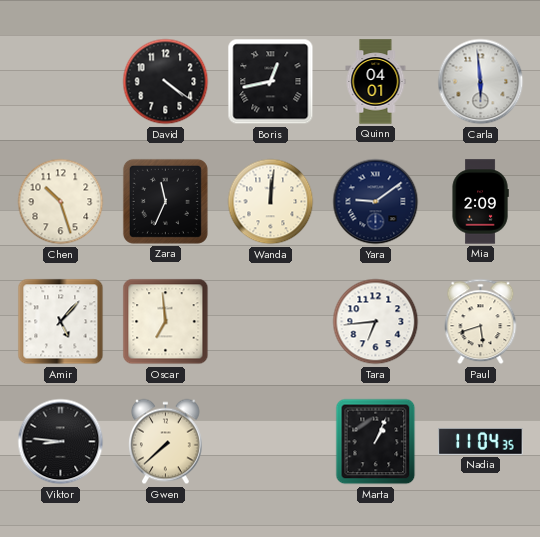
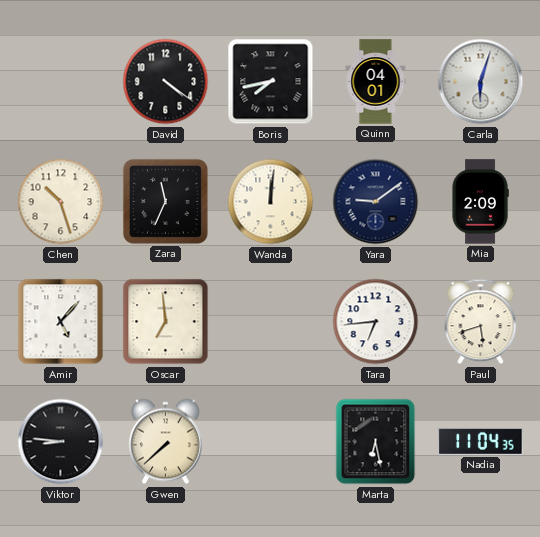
Boris: 12:43 -> 7:43 (271, 82)
Carla: 5:59 -> 6:03 (481, 82)
Marta: 1:04 -> 6:28 (376, 442)
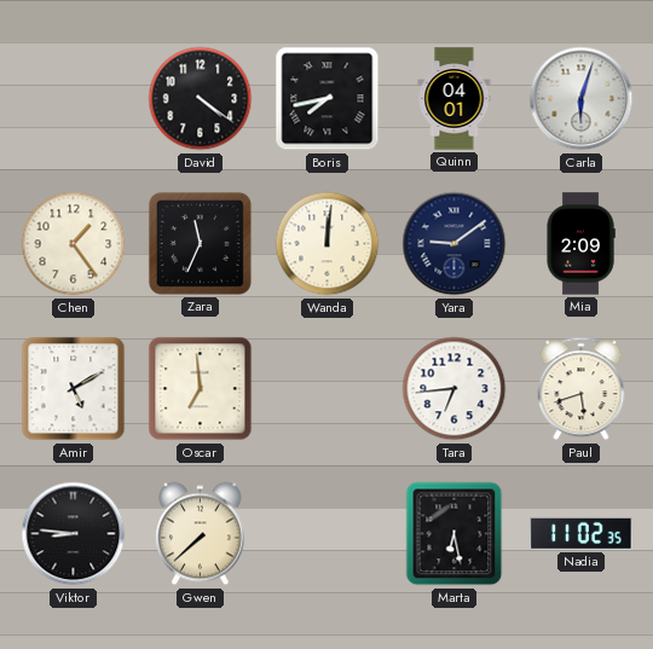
Chen: 10:27 -> 1:24 (74, 244)
Amir: 5:07 -> 5:10 (74, 389)
Nadia: 11:04 -> 11:02 (582, 534)
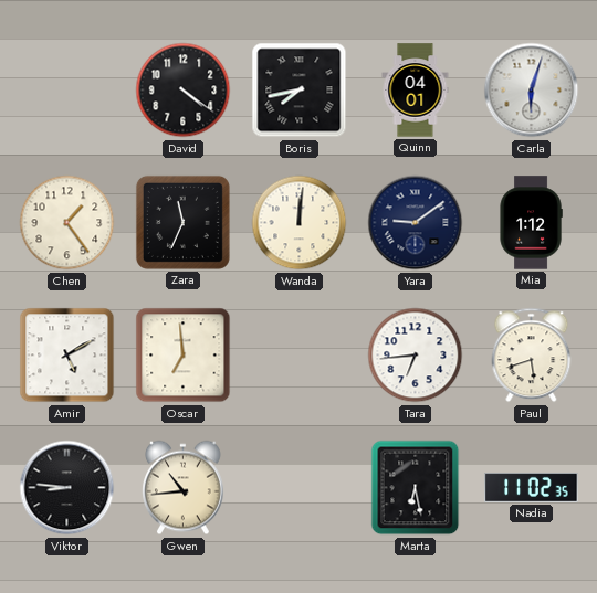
Mia: 2:09 -> 1:12 (531, 223)
Gwen: 7:38 -> 10:44 (184, 488)
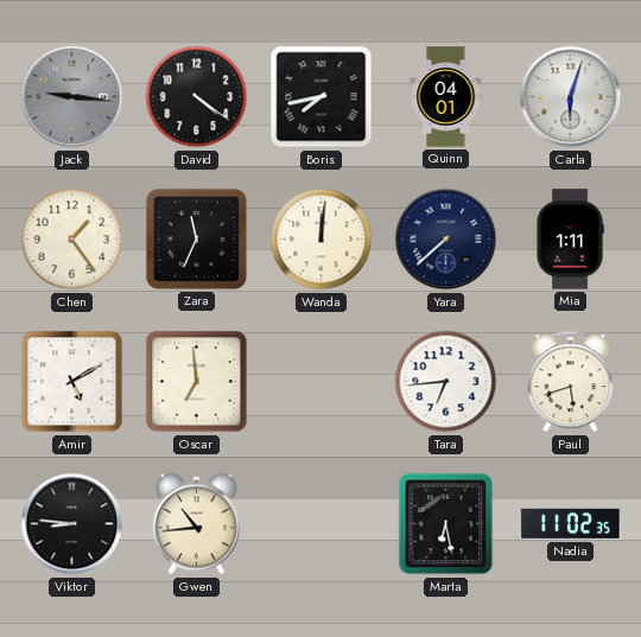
Jack: none -> 9:16 (72, 97)
Yara: 9:09 -> 7:38 (446, 240)
Mia: 1:12 -> 1:11 (570, 240)
